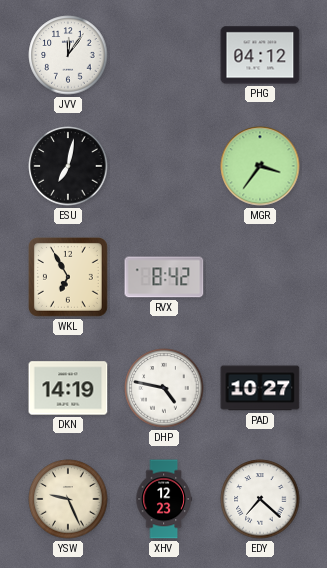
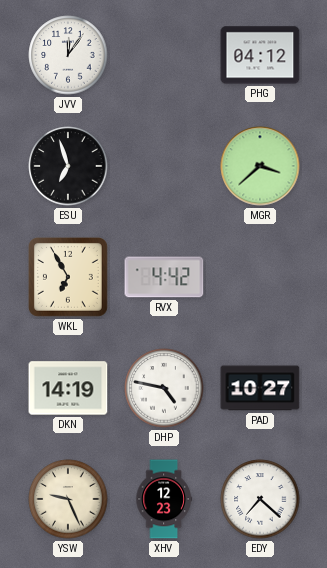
ESU: 7:02 -> 6:57 (68, 166)
MGR: 3:36 -> 3:38 (260, 166)
RVX: 8:42 -> 4:42 (164, 277)
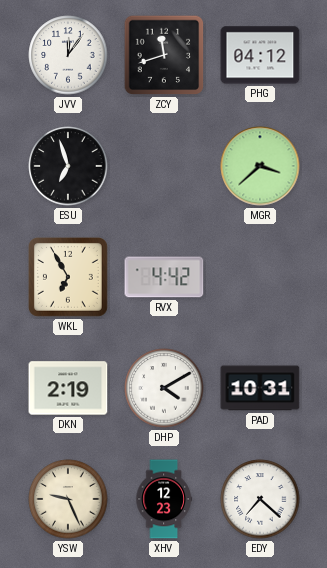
ZCY: none -> 11:42 (164, 55)
DKN: 14:19 -> 2:19 (68, 388)
DHP: 4:47 -> 4:10 (164, 388)
PAD: 10:27 -> 10:31 (260, 388)
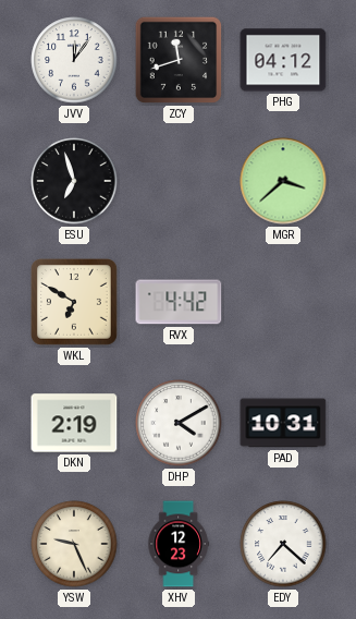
WKL: 6:55 -> 6:50 (74, 302)
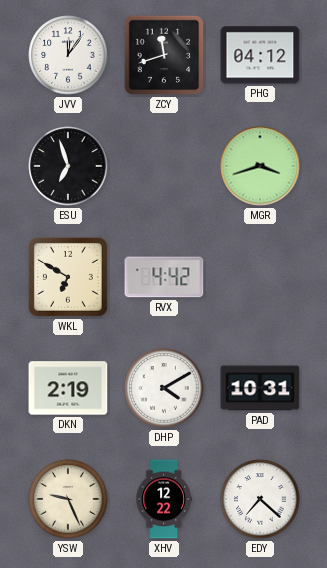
MGR: 3:38 -> 3:42 (260, 166)
XHV: 12:23 -> 12:22 (164, 499)
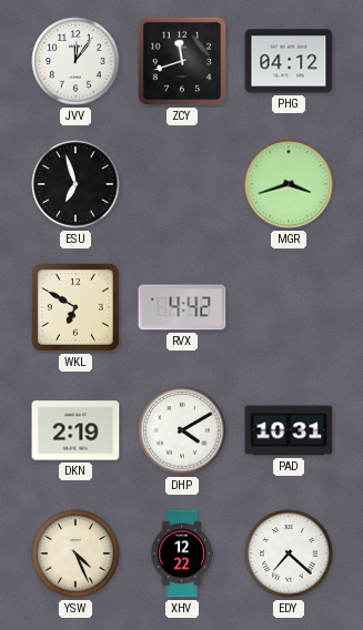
YSW: 9:26 -> 4:26 (75, 553)
